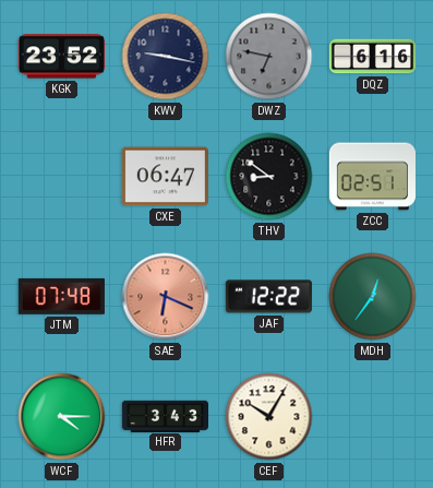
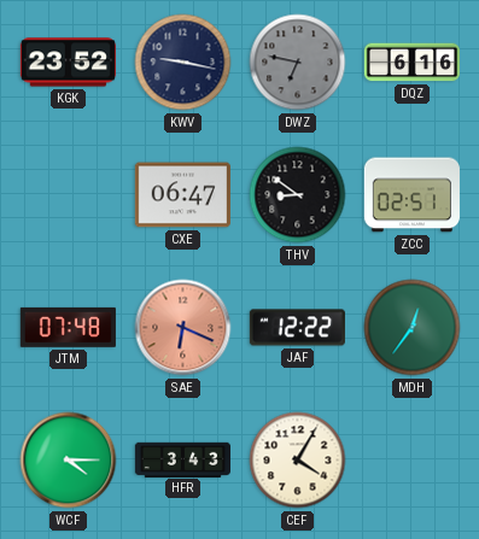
CEF: 10:05 -> 4:05 (298, 461)
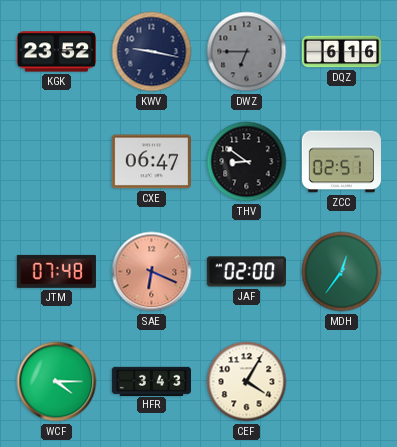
DWZ: 6:47 -> 6:45 (247, 52)
JAF: 12:22 -> 02:00 (246, 272)
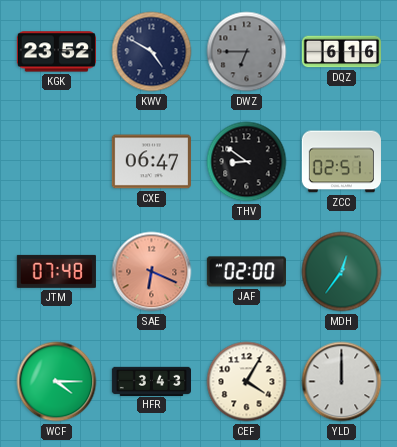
KWV: 9:17 -> 4:50 (152, 52)
YLD: none -> 12:00 (342, 382)
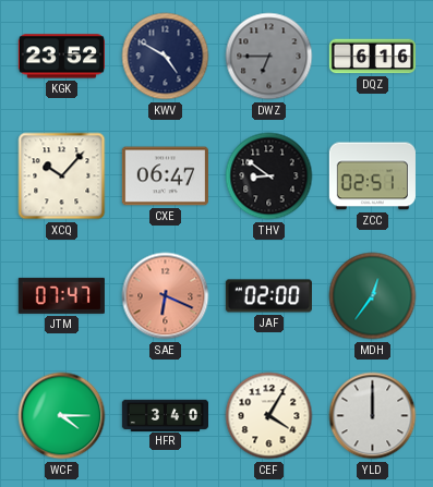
XCQ: none -> 10:07 (62, 176)
JTM: 07:48 -> 07:47 (61, 295)
HFR: 3:43 -> 3:40 (165, 415)
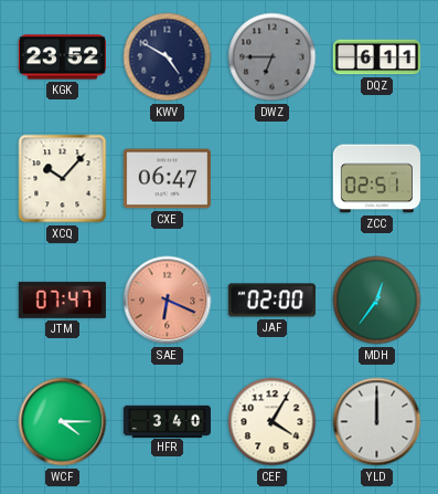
DQZ: 6:16 -> 6:11 (376, 57)
THV: 8:51 -> none (269, 176)
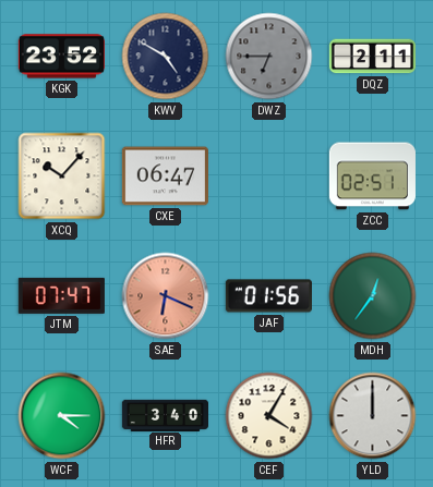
DQZ: 6:11 -> 2:11 (372, 57)
JAF: 02:00 -> 01:56 (268, 296)
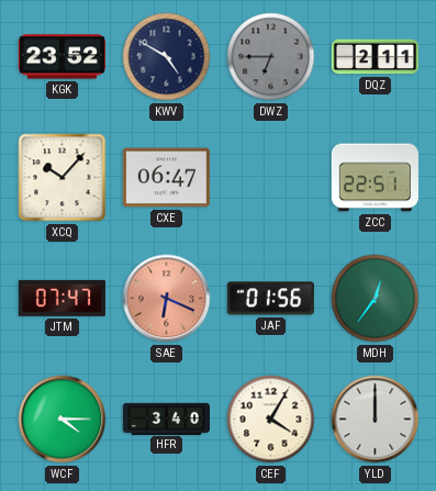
ZCC: 02:51 -> 22:51 (374, 178)
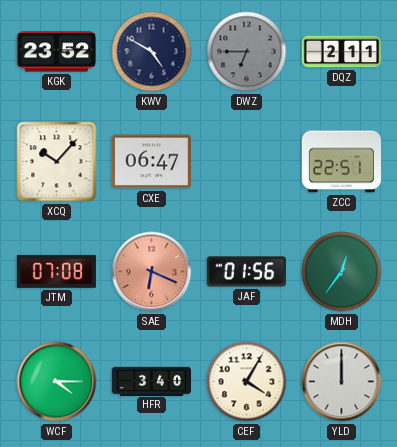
JTM: 07:47 -> 07:08 (56, 271)
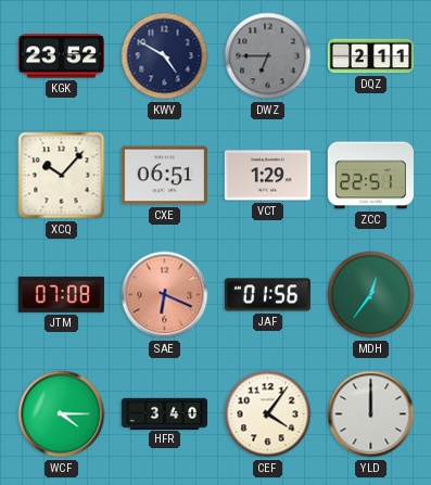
CXE: 06:47 -> 06:51 (164, 176)
VCT: none -> 1:29 (267, 176)
CEF: 4:05 -> 4:06 (268, 414)
